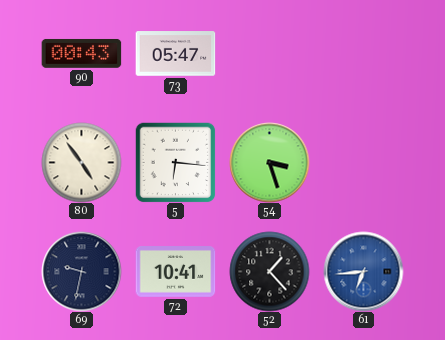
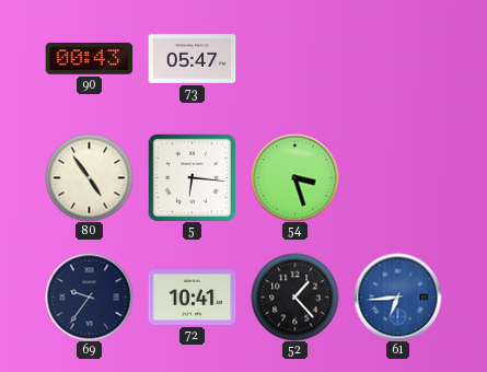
69: 9:32 -> 9:36 (89, 297)
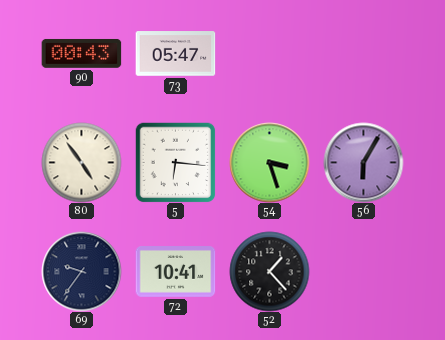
56: none -> 6:05 (363, 162)
61: 6:44 -> none (397, 297)
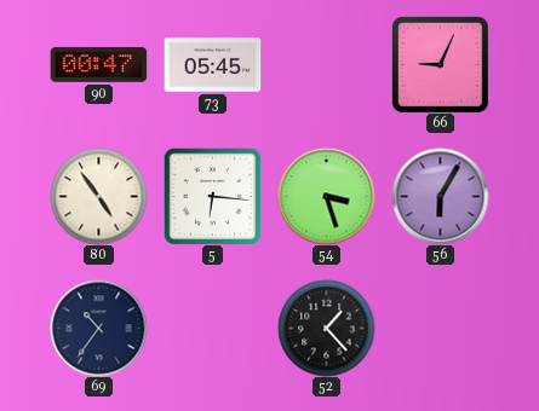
90: 00:43 -> 00:47 (98, 64)
73: 05:47 -> 05:45 (212, 65)
66: none -> 9:04 (440, 64)
69: 9:36 -> 10:36 (98, 328)
72: 10:41 -> none (175, 272)
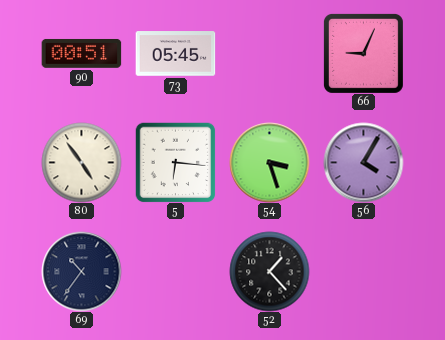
90: 00:47 -> 00:51 (81, 53)
56: 6:05 -> 4:05 (363, 162)
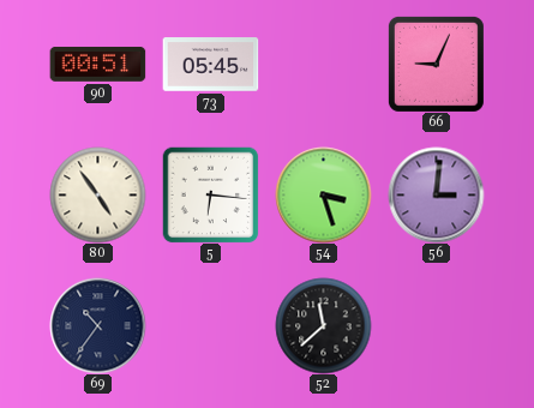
56: 4:05 -> 3:01 (436, 194)
52: 1:23 -> 11:38 (323, 325)
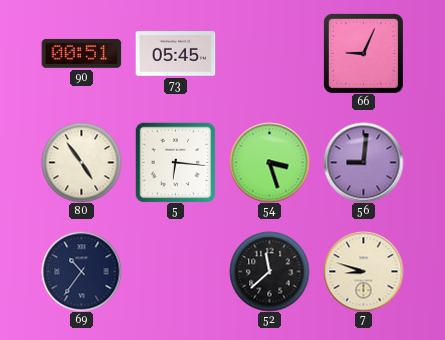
56: 3:01 -> 9:01 (363, 162)
7: none -> 8:48 (363, 271)
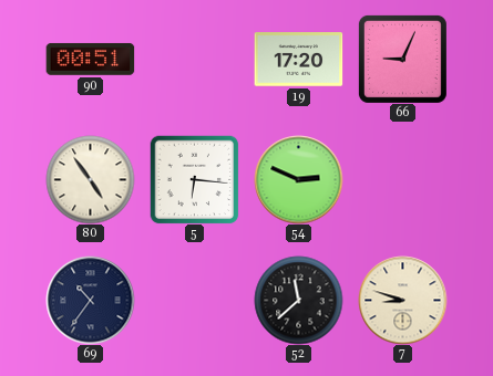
73: 05:45 -> none (175, 54)
19: none -> 17:20 (298, 60)
54: 3:27 -> 2:49 (298, 179)
56: 9:01 -> none (363, 162)
